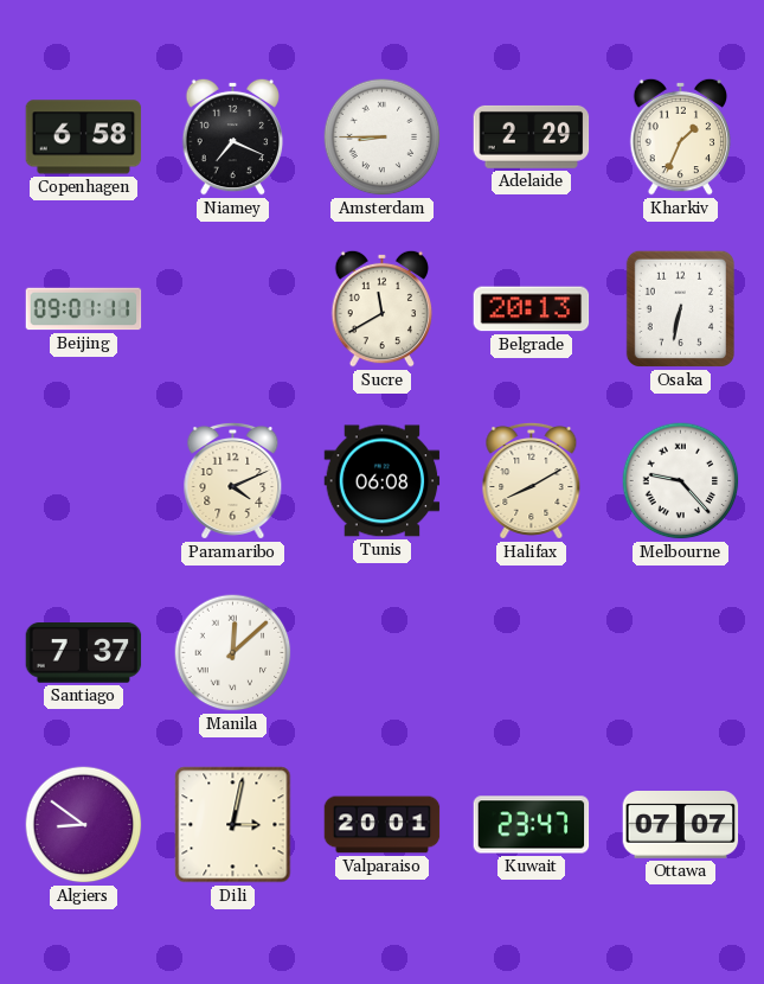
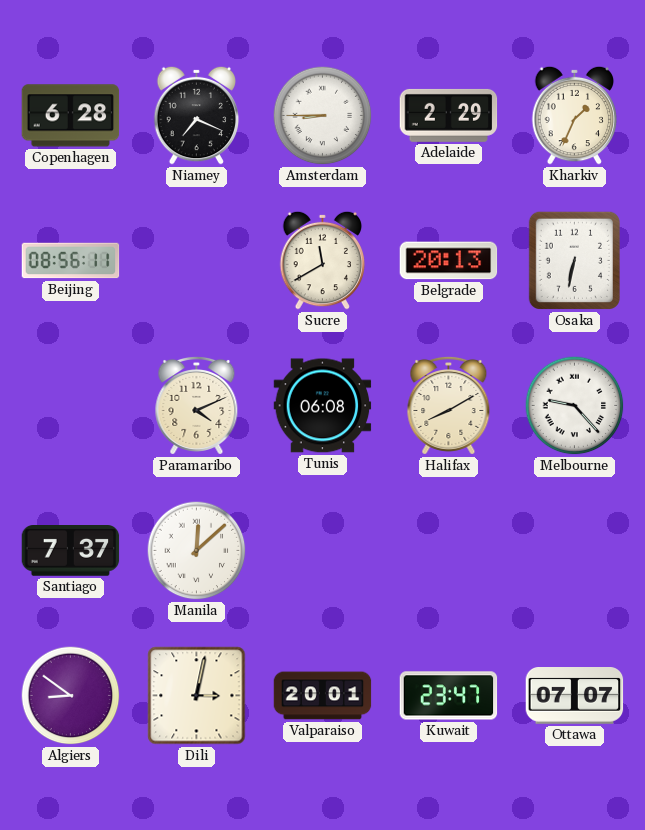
Copenhagen: 6:58 -> 6:28 (71, 116)
Beijing: 09:01 -> 08:56 (71, 261)
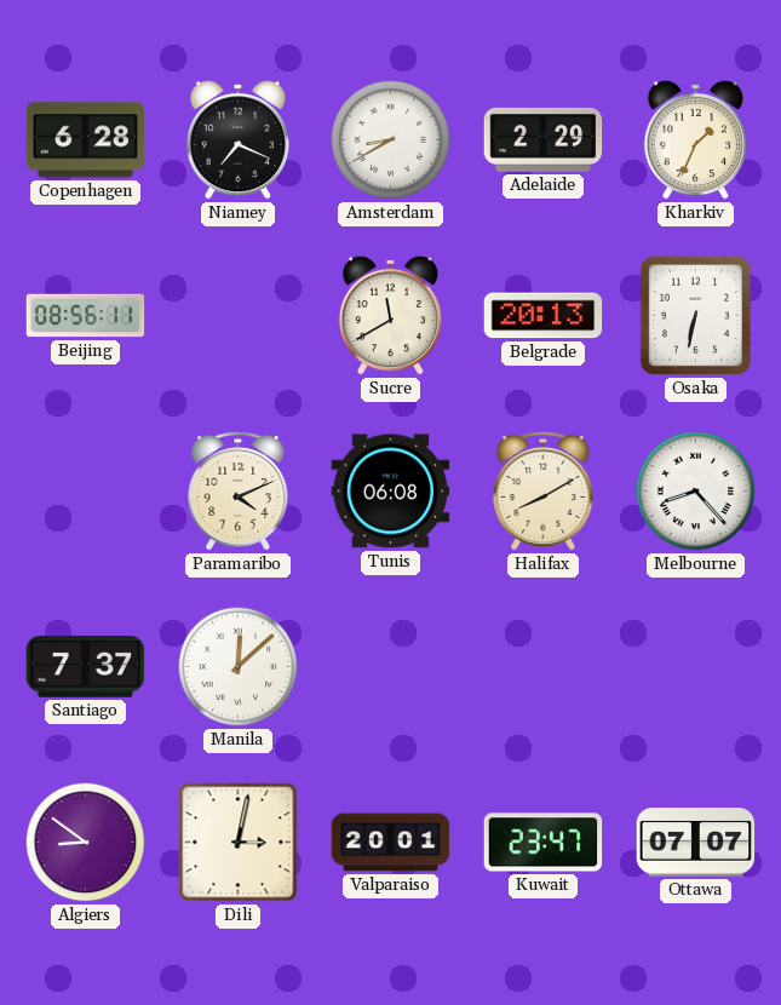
Amsterdam: 8:45 -> 8:40 (391, 140)
Melbourne: 9:23 -> 8:23 (696, 492)
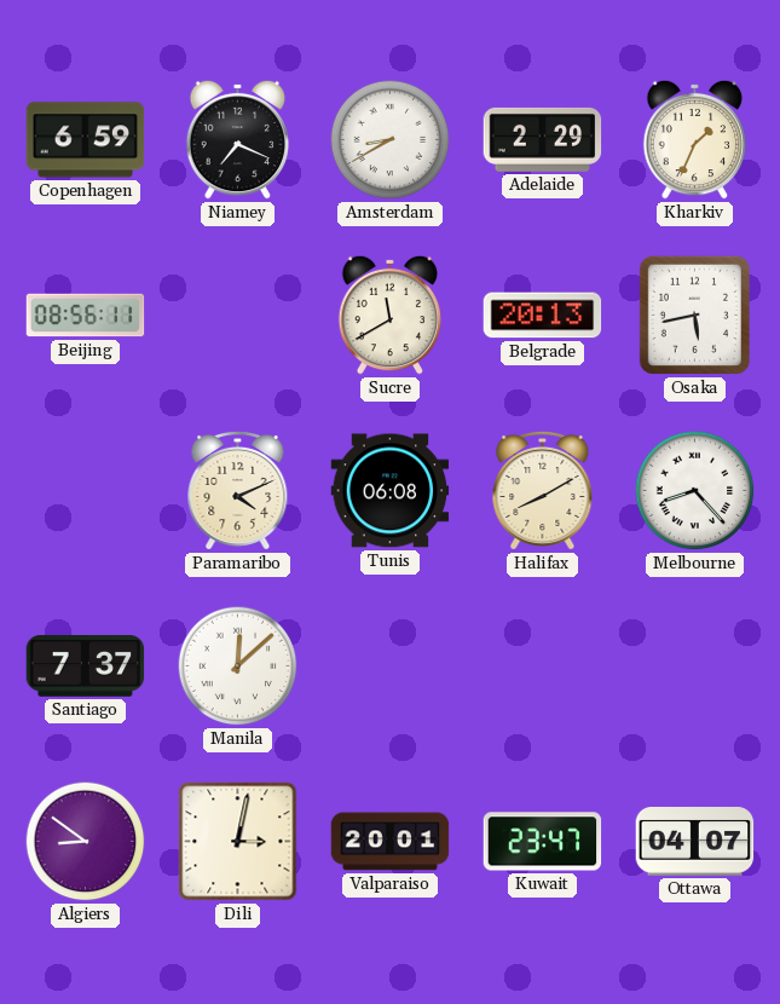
Copenhagen: 6:28 -> 6:59 (86, 140)
Osaka: 6:32 -> 5:43 (694, 315)
Ottawa: 07:07 -> 04:07 (695, 842)
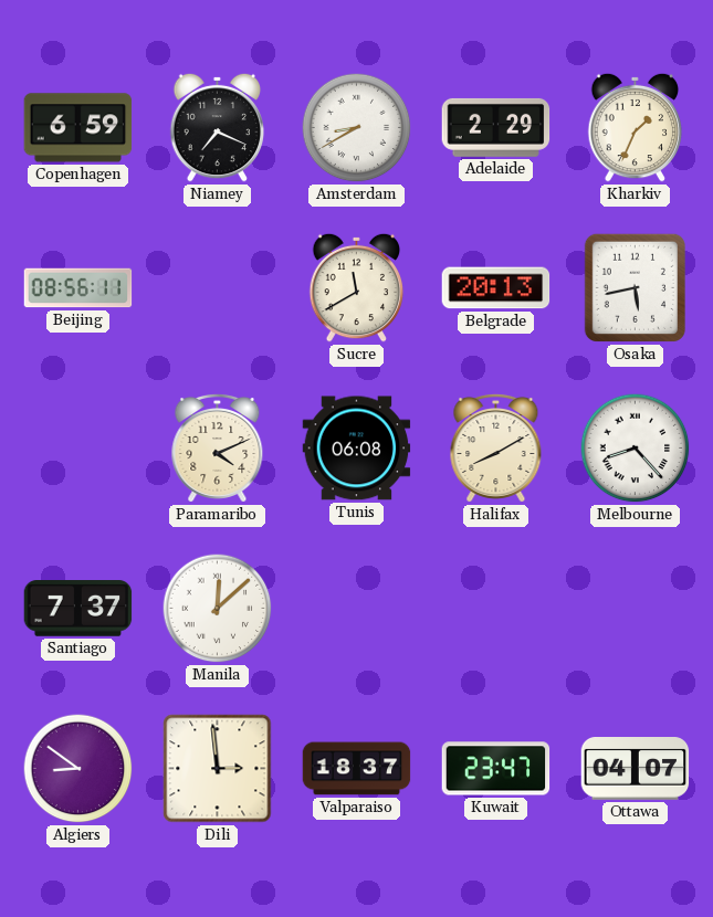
Dili: 3:02 -> 2:59 (218, 769)
Valparaiso: 20:01 -> 18:37 (357, 769)
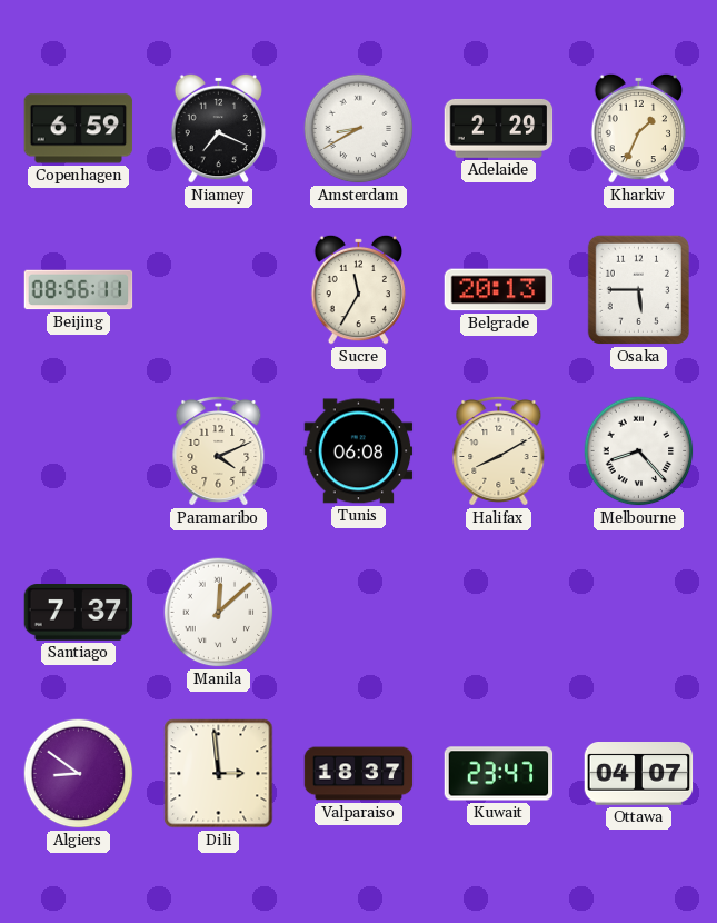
Sucre: 11:40 -> 11:35 (359, 289)
Osaka: 5:43 -> 5:45 (638, 289)
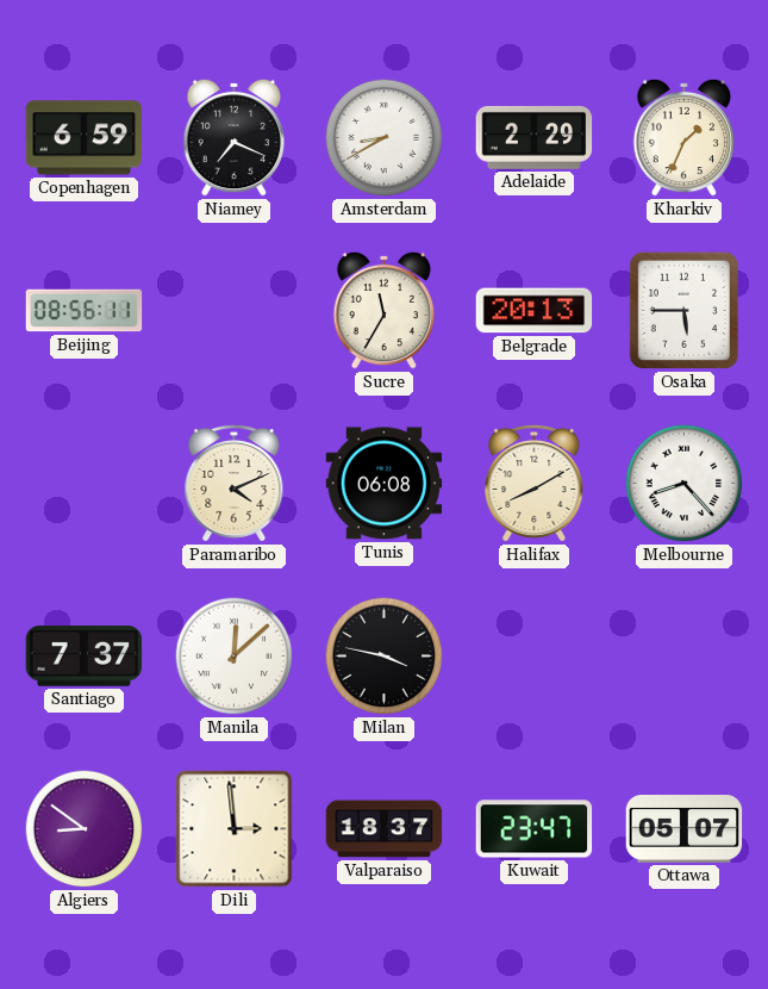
Milan: none -> 3:47 (385, 657)
Ottawa: 04:07 -> 05:07 (685, 829)
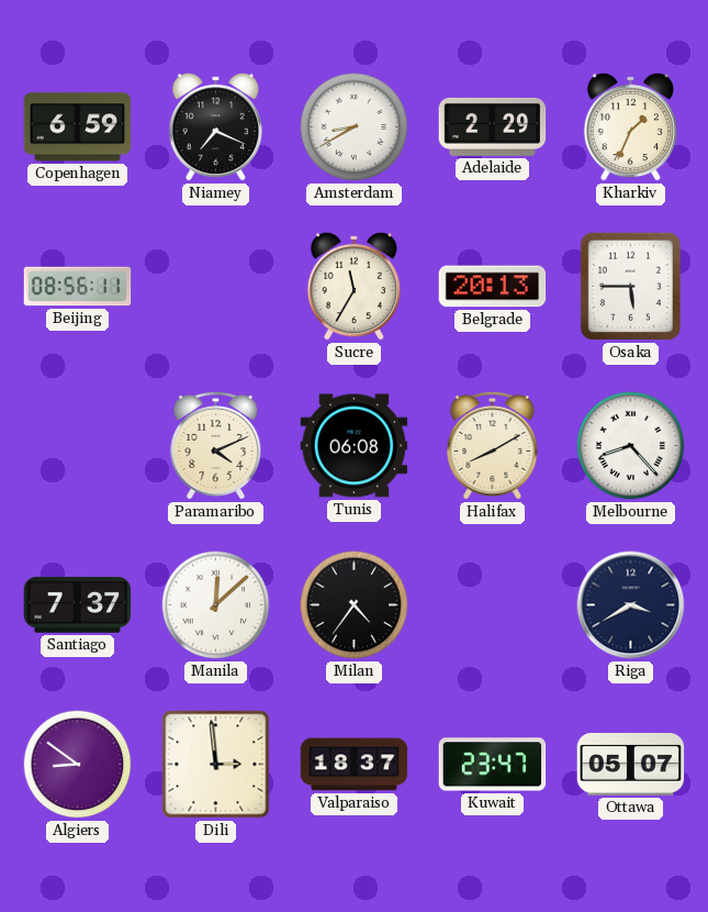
Milan: 3:47 -> 4:36 (355, 605)
Riga: none -> 3:40 (631, 605)
